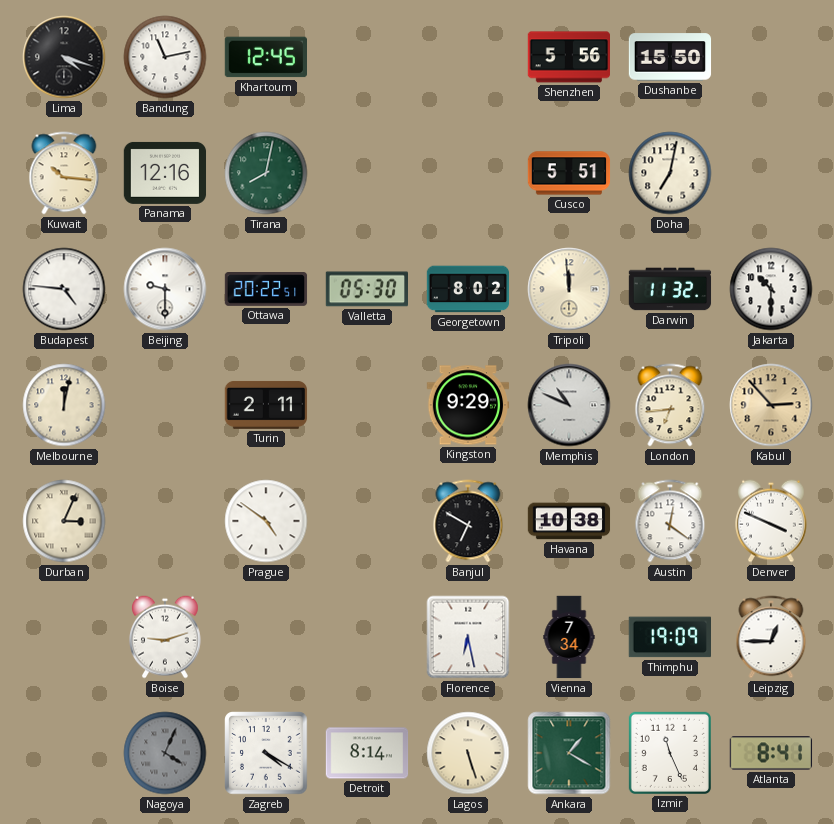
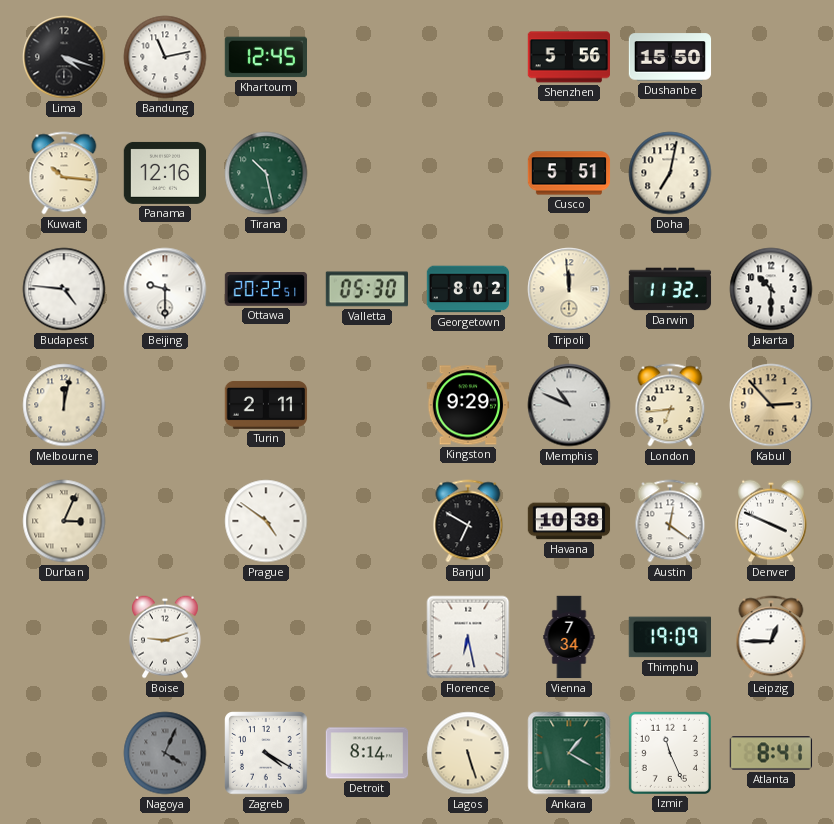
Tirana: 8:02 -> 10:28 (266, 173)
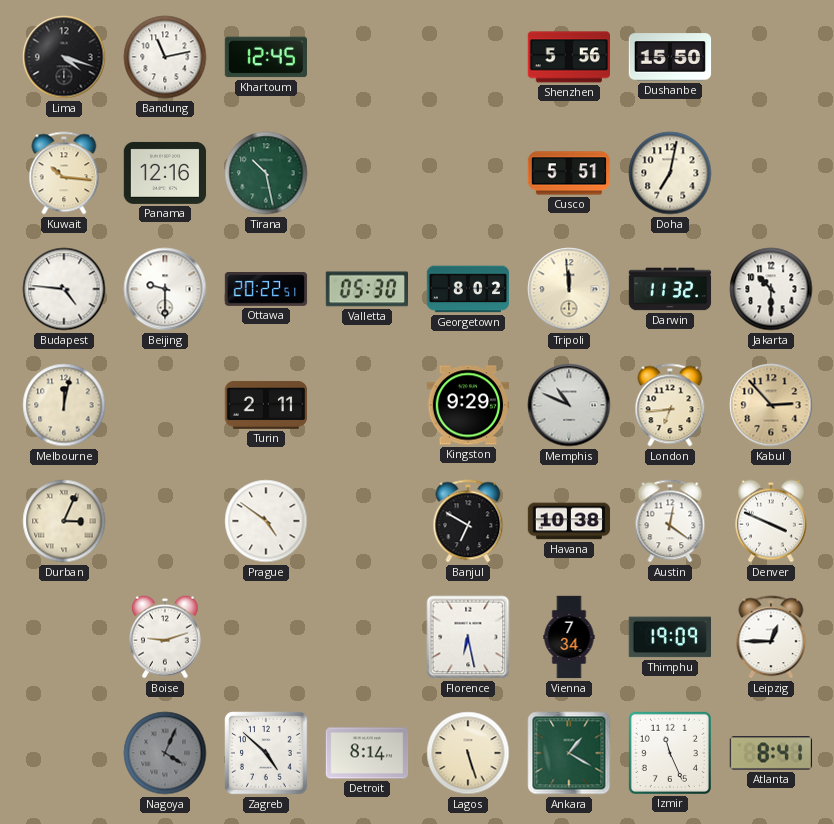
Zagreb: 4:20 -> 4:52 (266, 753)
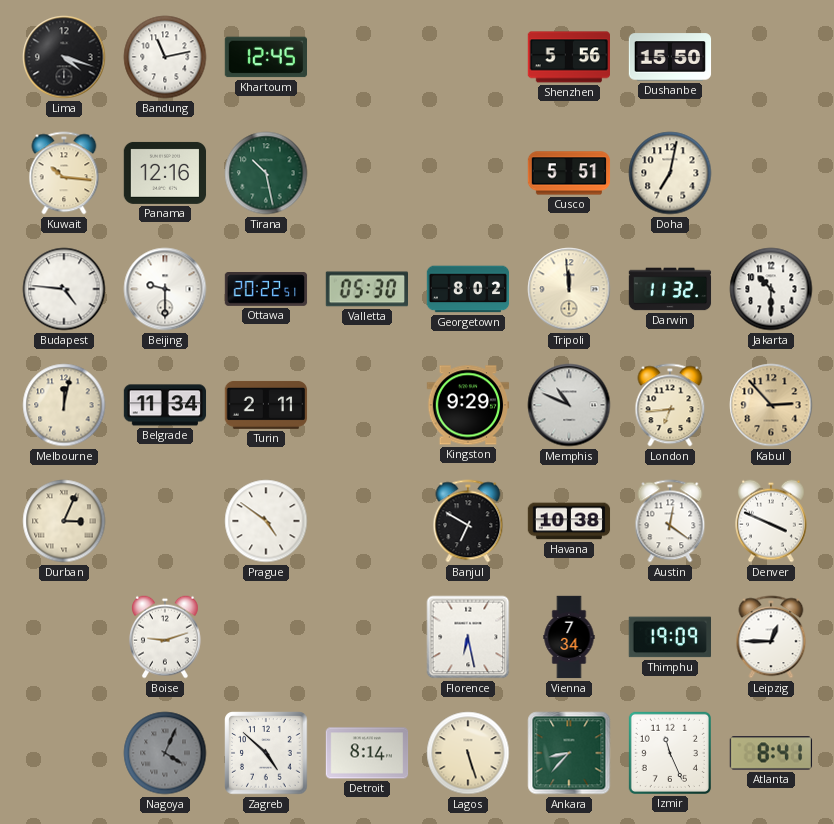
Belgrade: none -> 11:34 (165, 405)
Ankara: 1:20 -> 8:37 (569, 753)
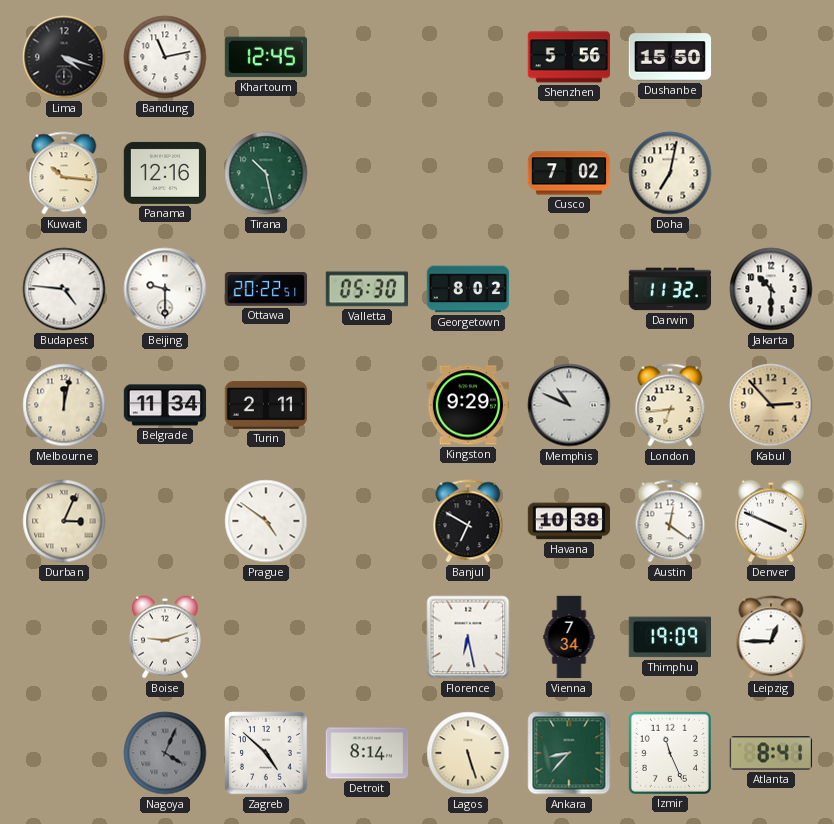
Cusco: 5:51 -> 7:02 (569, 173)
Tripoli: 11:59 -> none (569, 289)
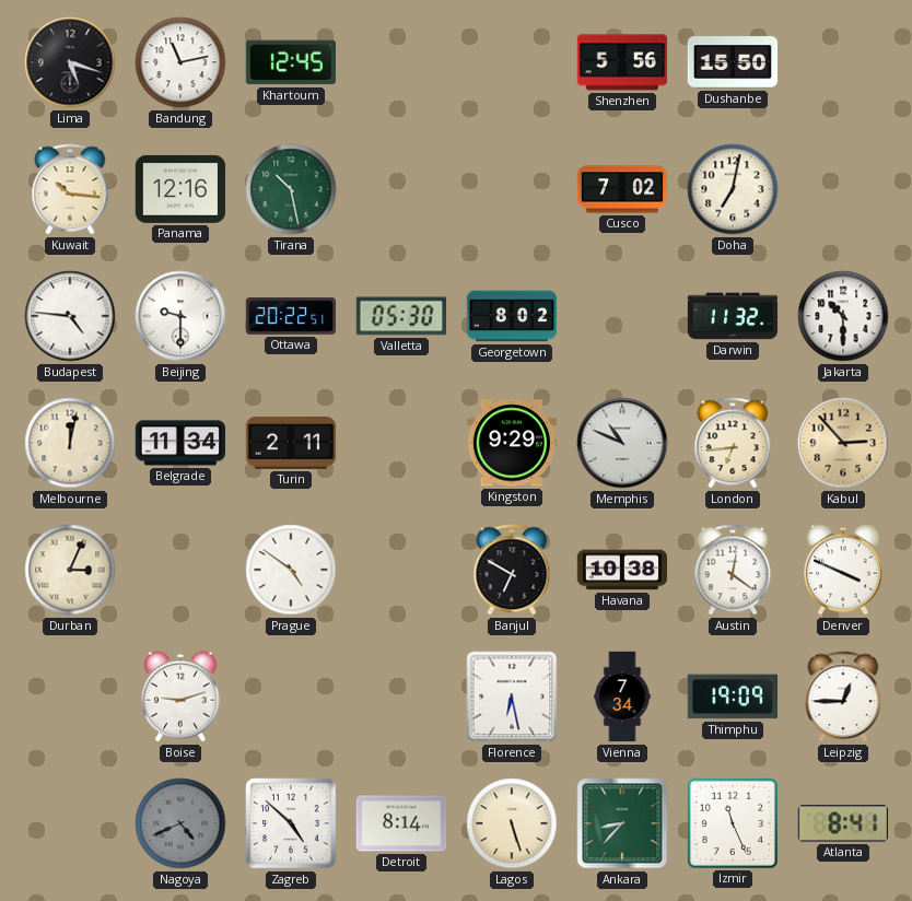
Lima: 4:18 -> 5:18 (70, 62)
Nagoya: 4:04 -> 4:41 (180, 823)
